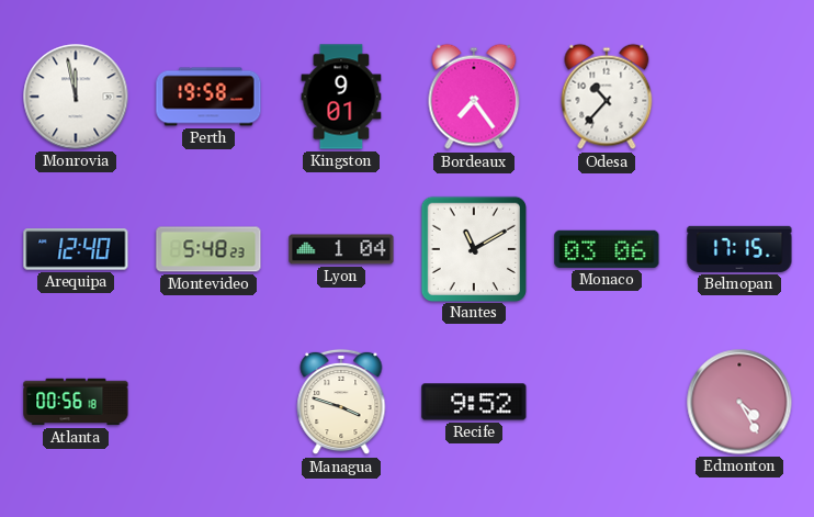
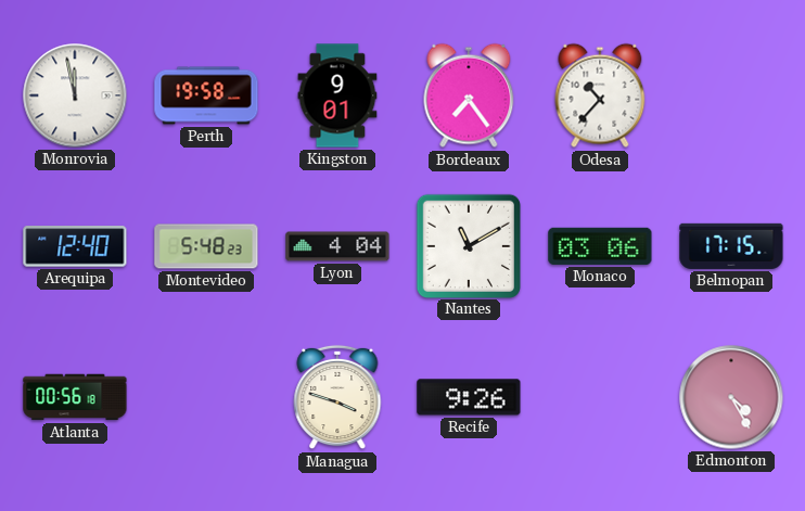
Lyon: 1:04 -> 4:04 (337, 246)
Recife: 9:52 -> 9:26 (469, 397)
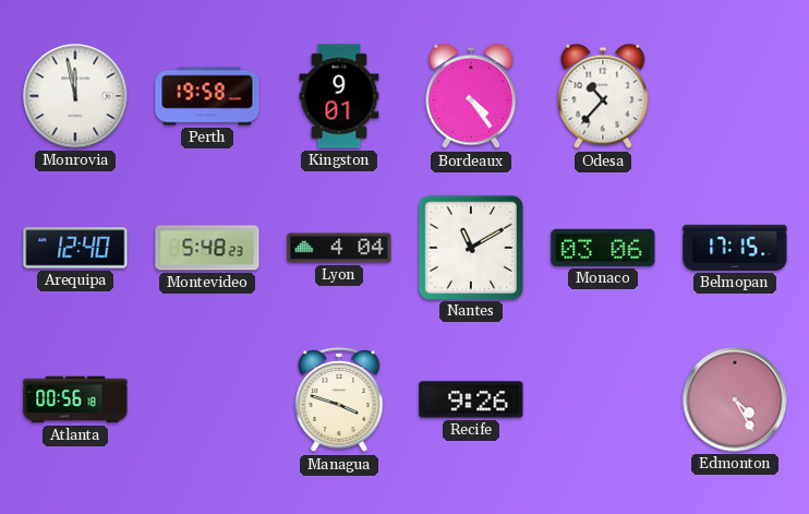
Bordeaux: 7:24 -> 4:24 (471, 96)
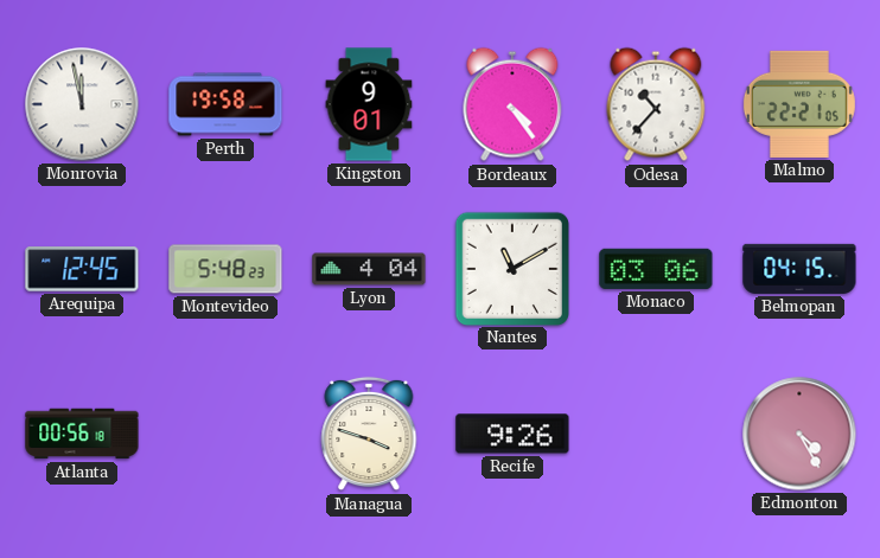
Malmo: none -> 22:21 (799, 104)
Arequipa: 12:40 -> 12:45 (82, 269)
Belmopan: 17:15 -> 04:15 (799, 269)
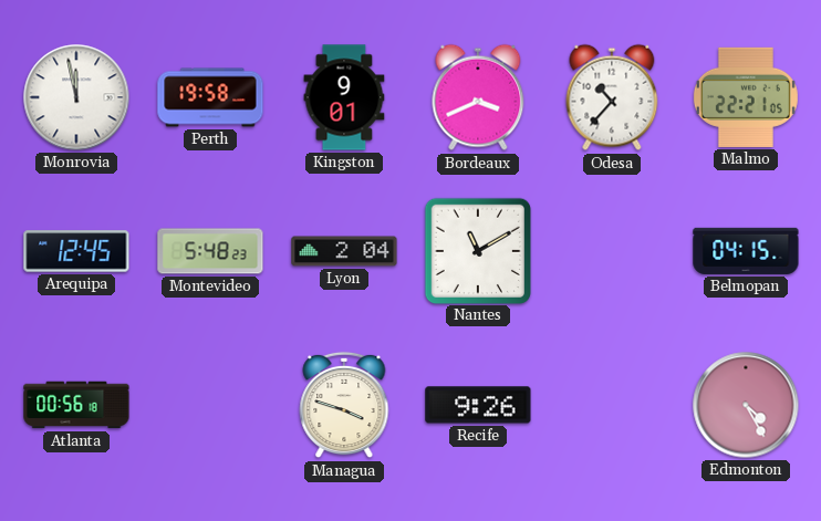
Bordeaux: 4:24 -> 3:41 (478, 97)
Lyon: 4:04 -> 2:04 (344, 251)
Monaco: 03:06 -> none (656, 269)
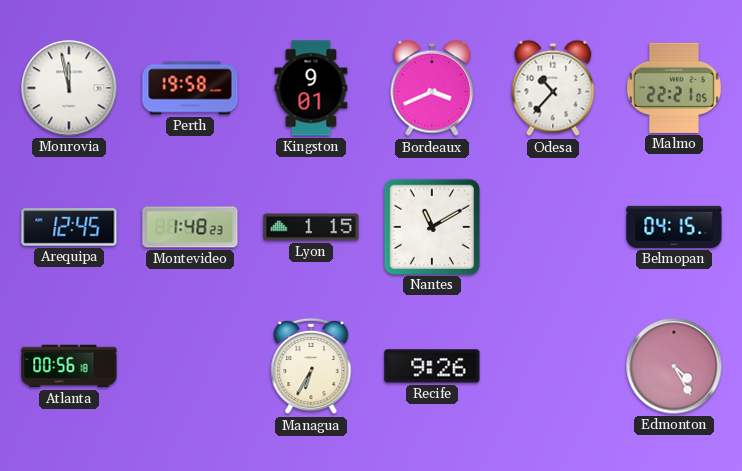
Montevideo: 5:48 -> 1:48 (190, 227)
Lyon: 2:04 -> 1:15 (311, 227)
Managua: 3:48 -> 6:35 (311, 366)
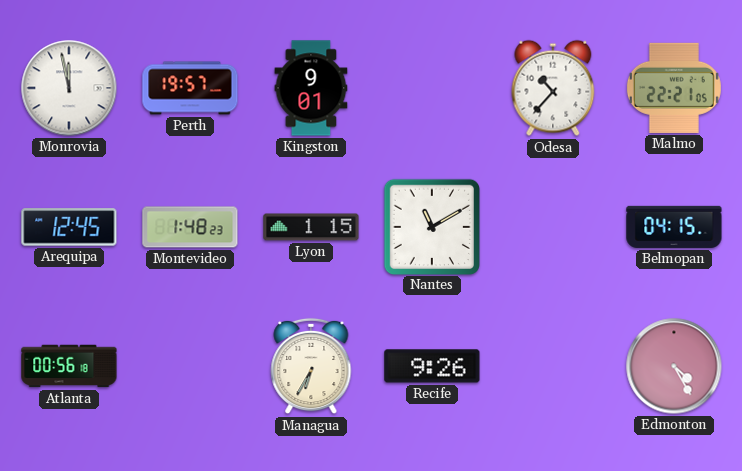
Perth: 19:58 -> 19:57 (190, 88)
Bordeaux: 3:41 -> none (432, 88)
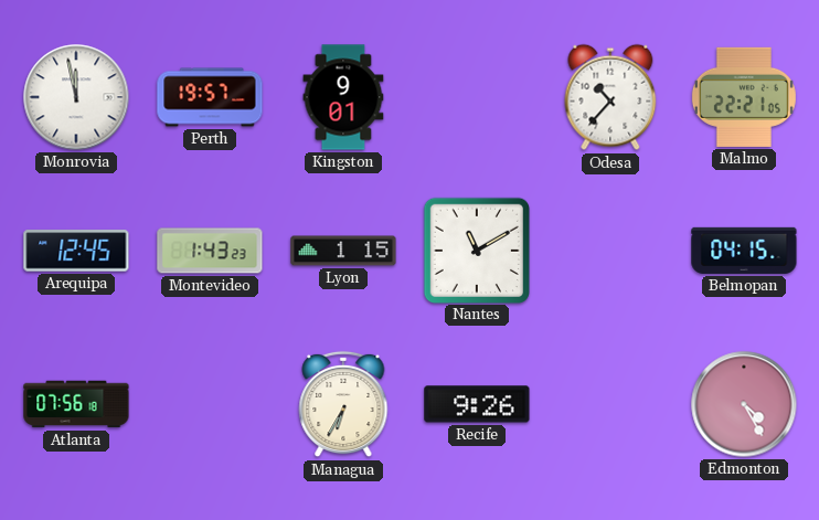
Montevideo: 1:48 -> 1:43 (210, 251)
Atlanta: 00:56 -> 07:56 (76, 404)
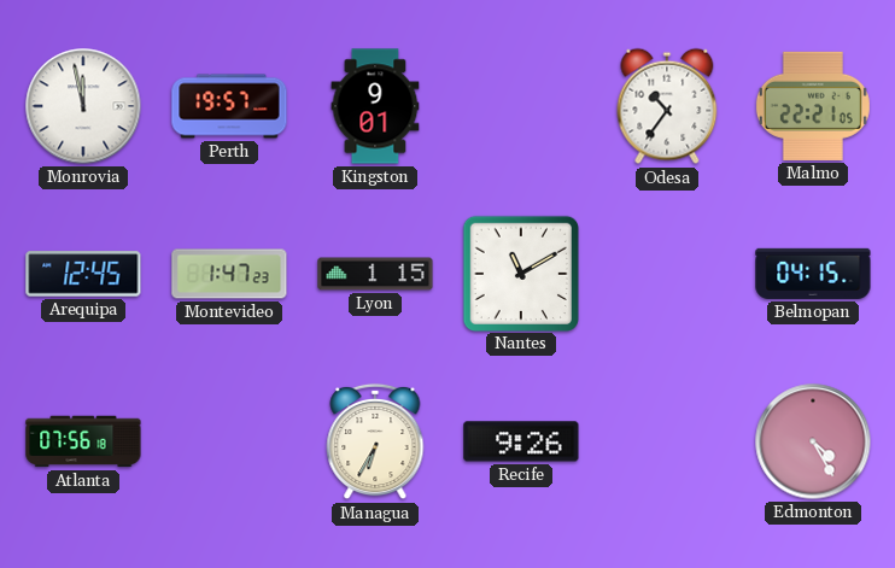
Odesa: 10:37 -> 10:36 (667, 106)
Montevideo: 1:43 -> 1:47 (229, 274)
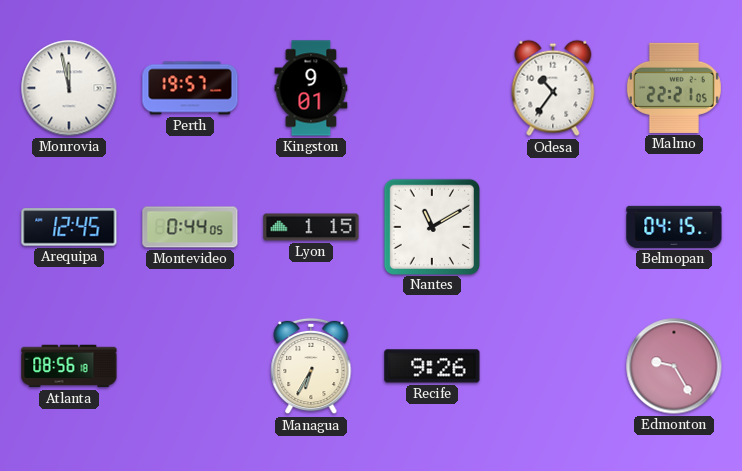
Montevideo: 1:47 -> 0:44 (190, 227)
Atlanta: 07:56 -> 08:56 (69, 366)
Edmonton: 4:25 -> 9:25 (674, 366)
